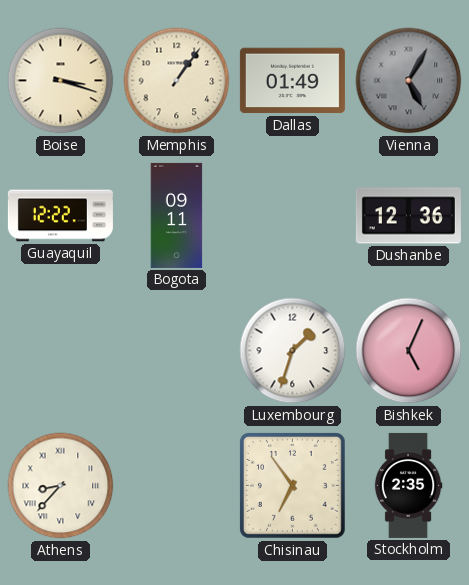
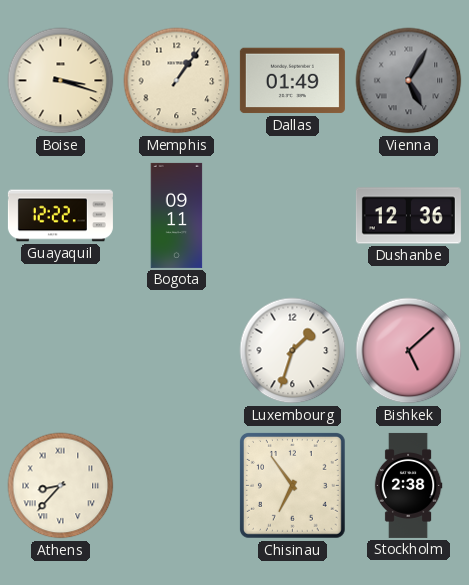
Bishkek: 5:04 -> 5:08 (409, 351)
Stockholm: 2:35 -> 2:38 (408, 485)
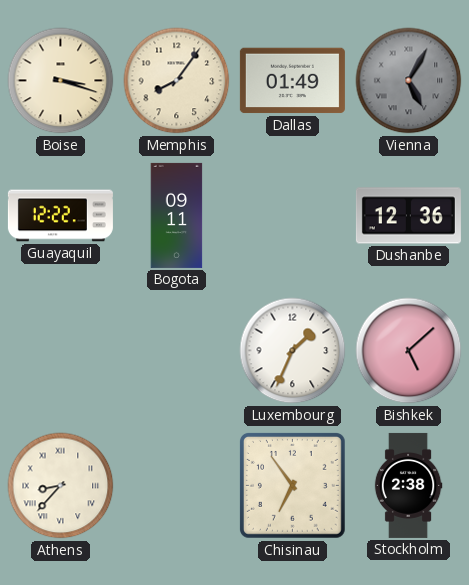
Memphis: 1:06 -> 8:06 (177, 81)
Luxembourg: 1:33 -> 1:34 (293, 351)
